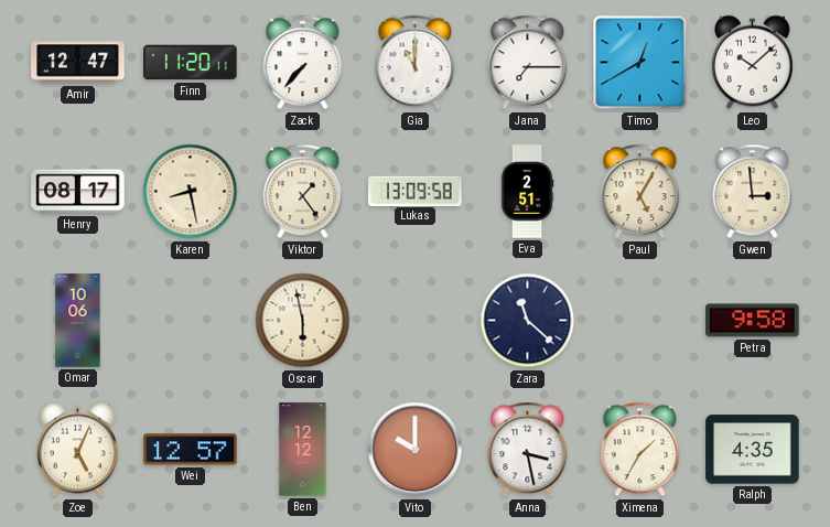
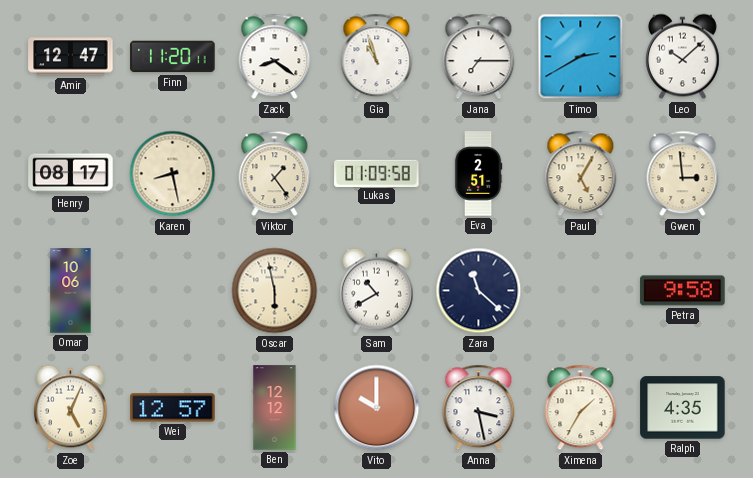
Zack: 7:37 -> 8:21 (275, 57)
Gia: 11:00 -> 10:57 (377, 57)
Timo: 12:40 -> 2:40 (581, 57)
Lukas: 13:09 -> 01:09 (377, 173)
Sam: none -> 10:40 (376, 291)
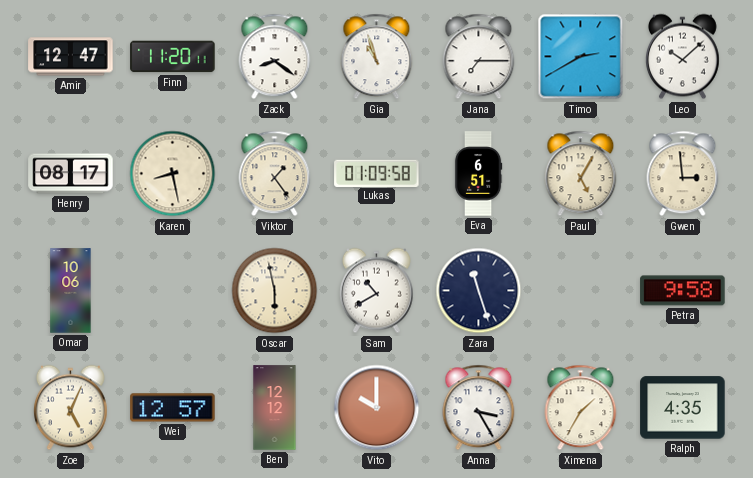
Eva: 2:51 -> 6:51 (478, 174)
Zara: 11:22 -> 11:27 (479, 291)
Anna: 3:28 -> 3:25 (479, 408)
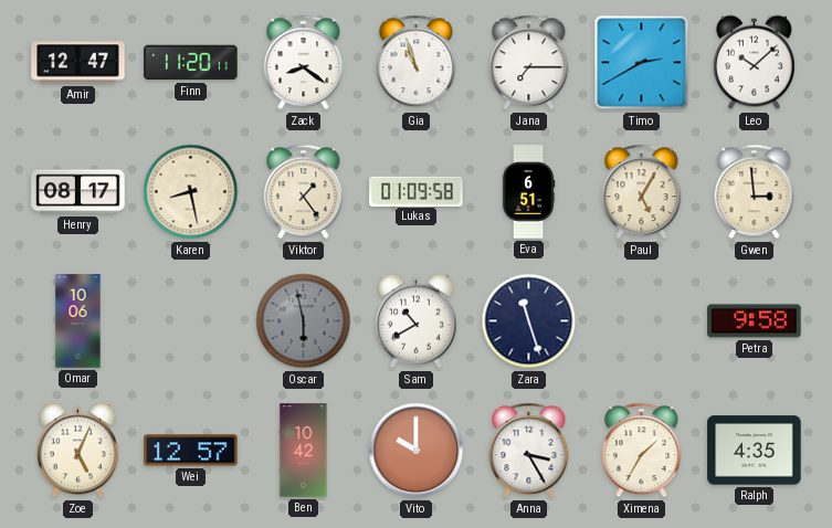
Oscar dial: cream -> grey (304, 321)
Ben: 12:12 -> 10:42 (304, 451)
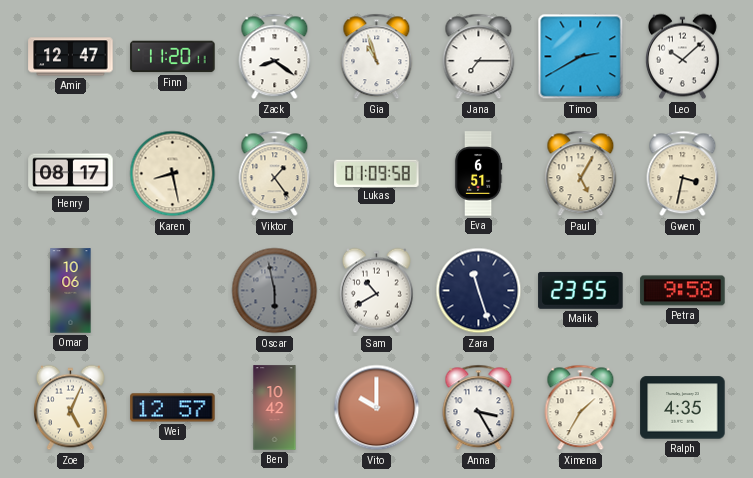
Gwen: 2:59 -> 3:32 (683, 174)
Malik: none -> 23:55 (581, 290)
